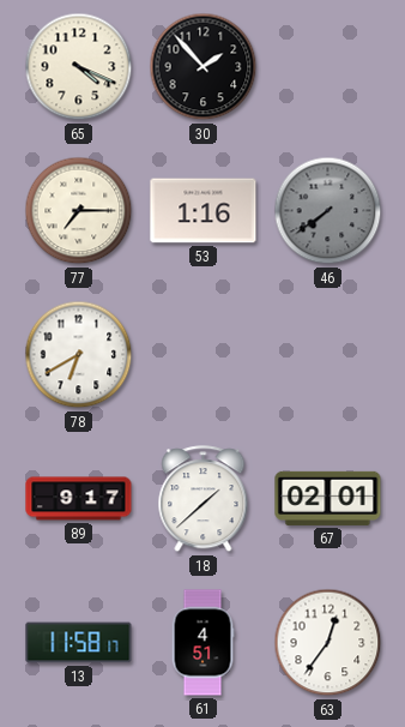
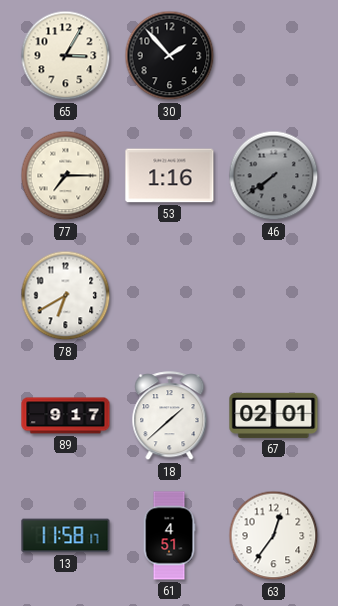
65: 4:19 -> 3:05 (66, 56)
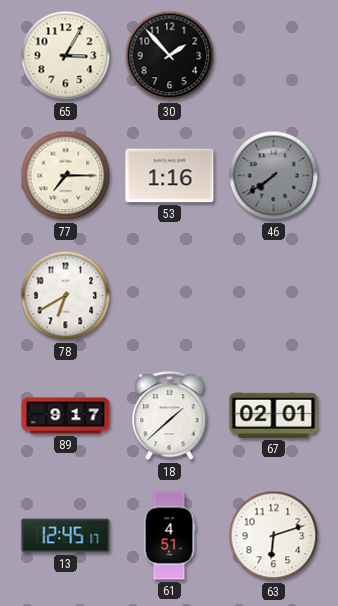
13: 11:58 -> 12:45 (66, 536)
63: 12:36 -> 6:12 (274, 536)
